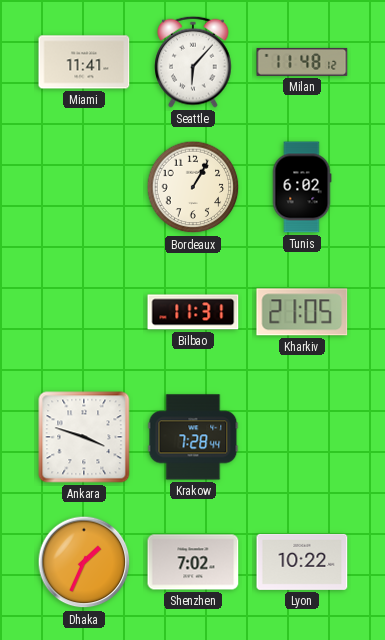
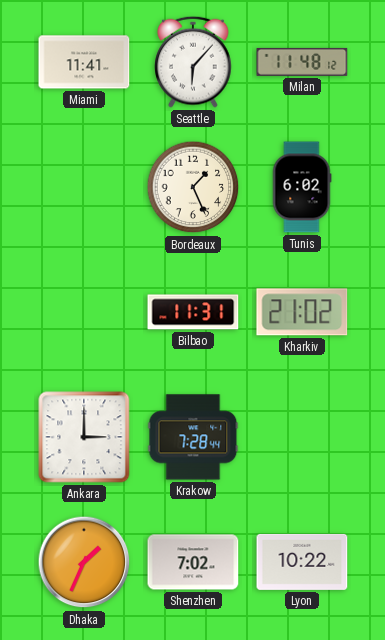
Bordeaux: 1:05 -> 1:26 (193, 187)
Kharkiv: 21:05 -> 21:02 (302, 312)
Ankara: 3:48 -> 3:00 (84, 437)
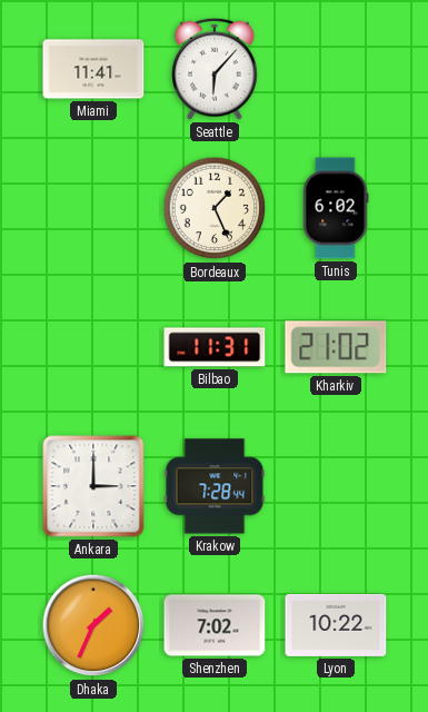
Milan: 11:48 -> none (302, 62)
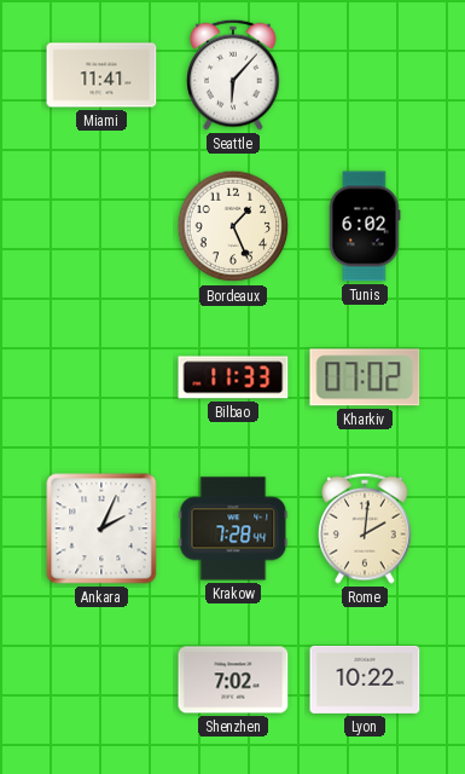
Bilbao: 11:31 -> 11:33 (233, 377)
Kharkiv: 21:02 -> 07:02 (365, 377)
Ankara: 3:00 -> 2:04 (101, 528)
Rome: none -> 2:01 (365, 528)
Dhaka: 1:34 -> none (93, 625)
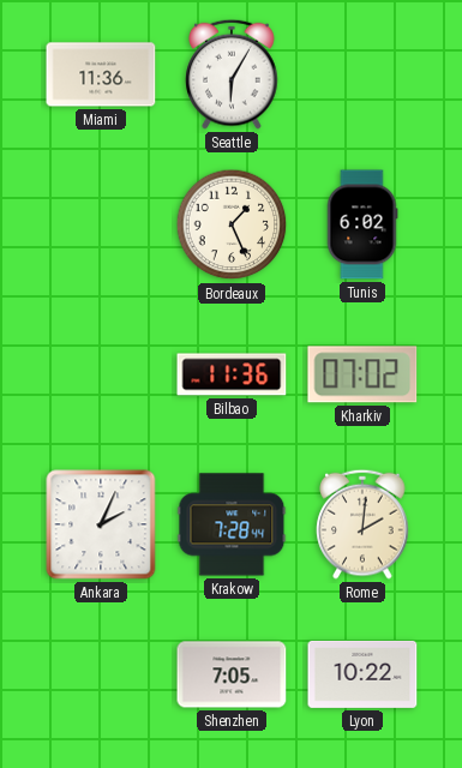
Miami: 11:41 -> 11:36 (101, 74)
Seattle: 6:07 -> 6:05 (232, 74)
Bilbao: 11:33 -> 11:36 (232, 374)
Shenzhen: 7:02 -> 7:05 (232, 674)
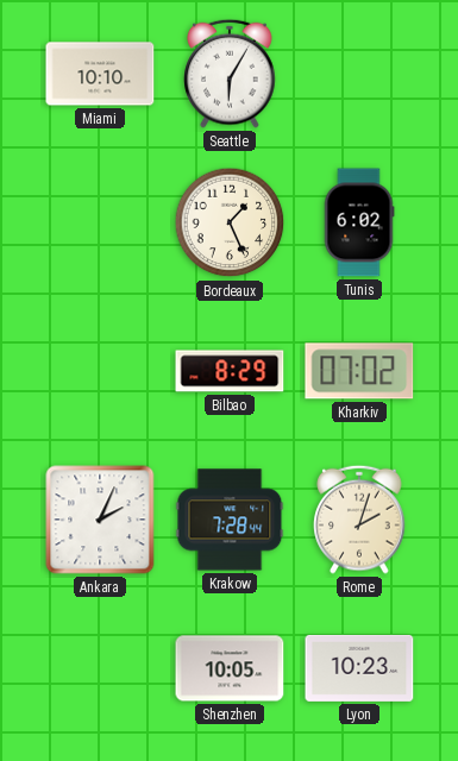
Miami: 11:36 -> 10:10 (100, 74)
Bilbao: 11:36 -> 8:29 (230, 371)
Rome: 2:01 -> 2:03 (359, 520)
Shenzhen: 7:05 -> 10:05 (230, 668)
Lyon: 10:22 -> 10:23 (359, 668)
